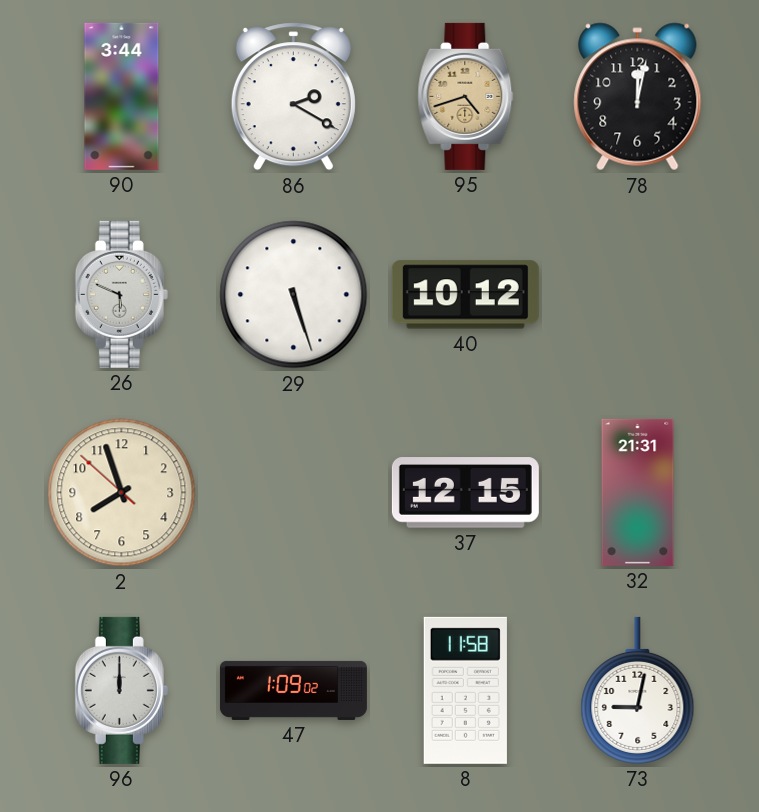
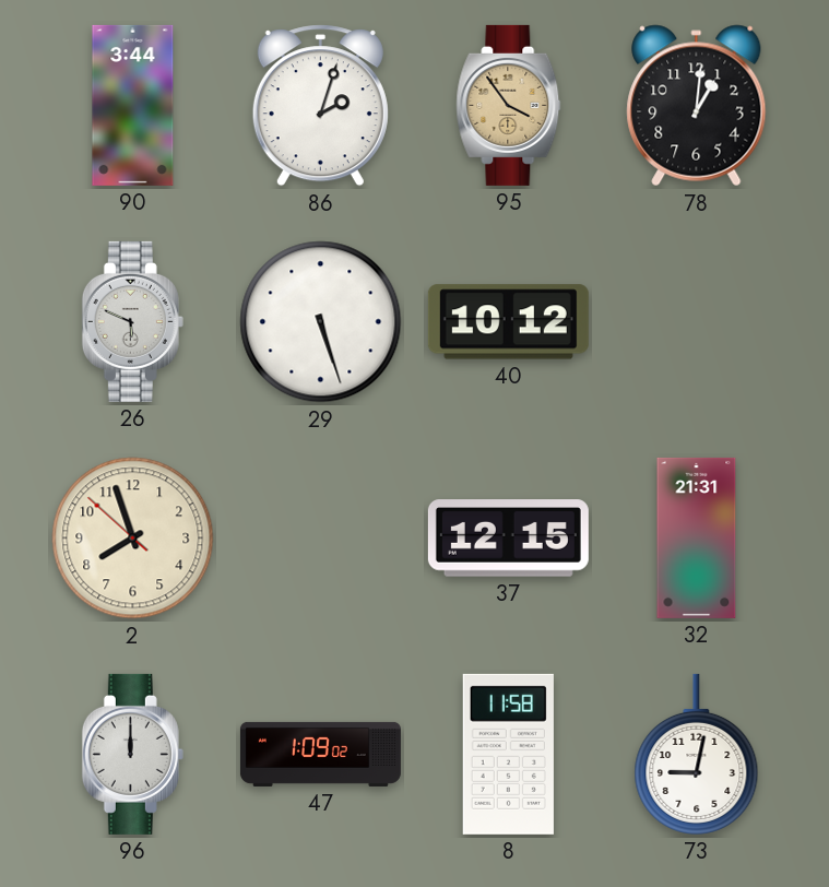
86: 2:20 -> 2:03 (320, 106)
95: 4:42 -> 3:54 (509, 105)
78: 12:02 -> 1:01 (697, 106)
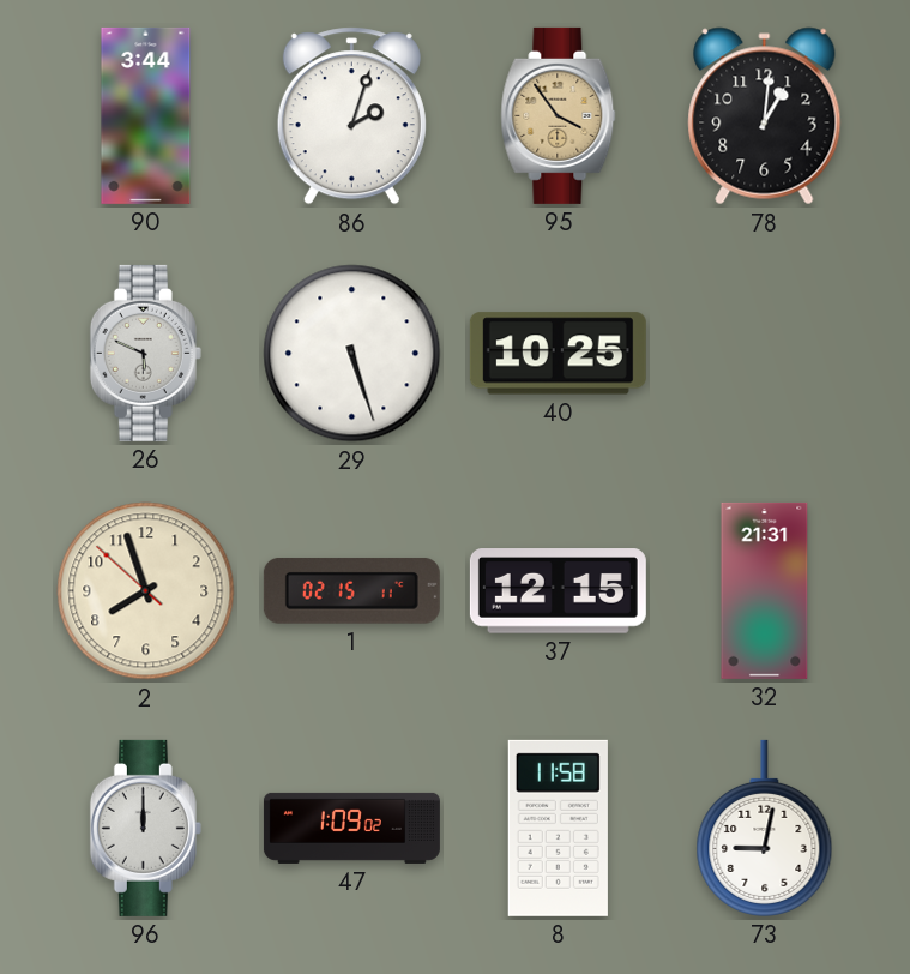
40: 10:12 -> 10:25 (558, 354)
1: none -> 02:15 (351, 590)
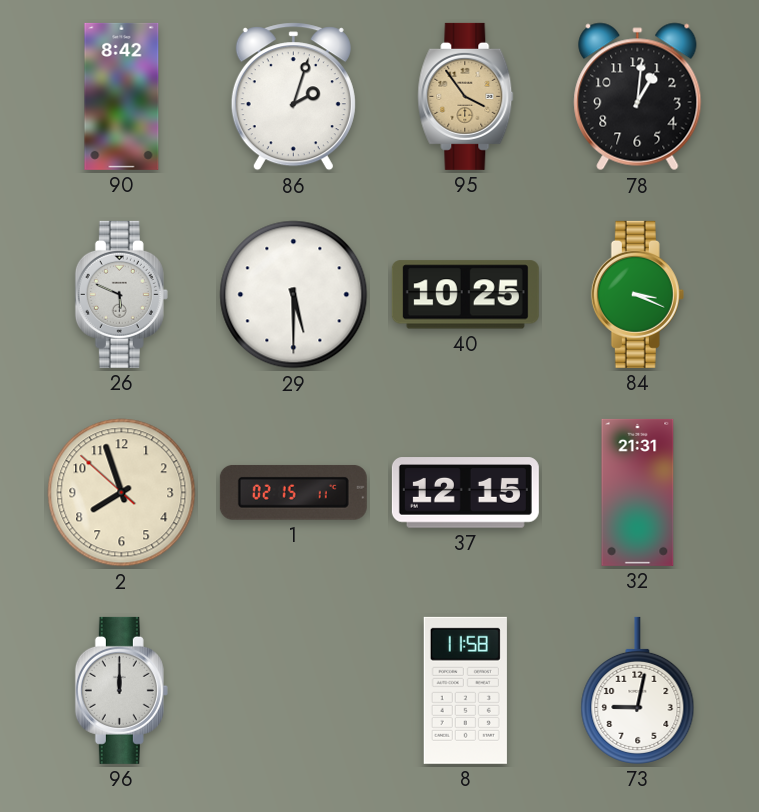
90: 3:44 -> 8:42 (122, 96)
29: 5:27 -> 5:30 (294, 295)
84: none -> 3:19 (637, 294)
47: 1:09 -> none (351, 828)
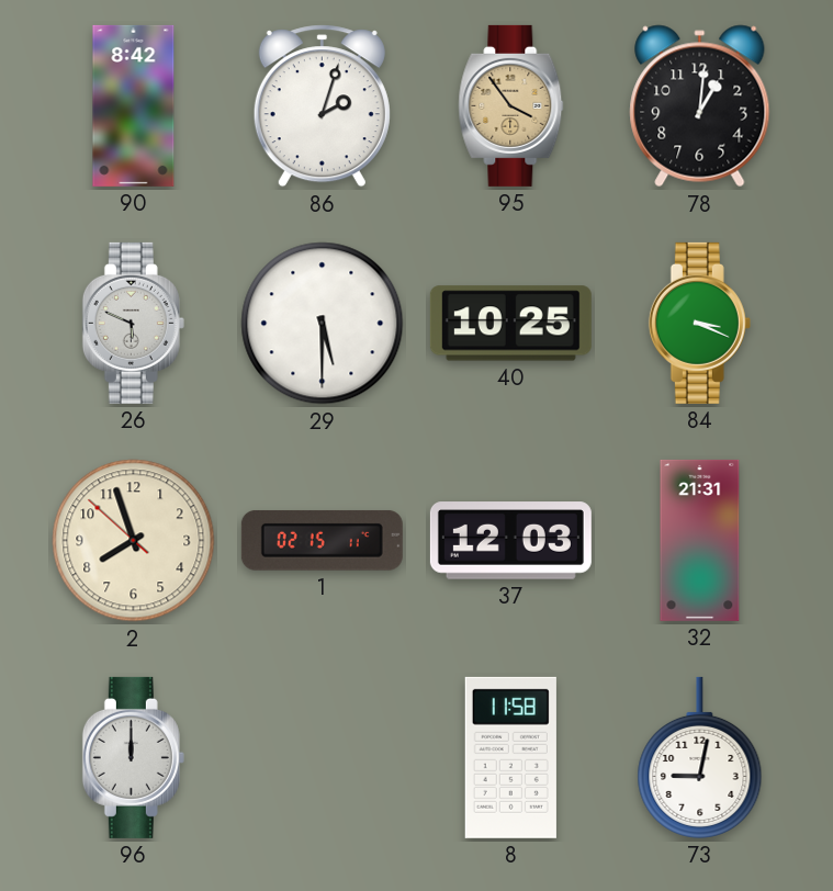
37: 12:15 -> 12:03 (510, 541)
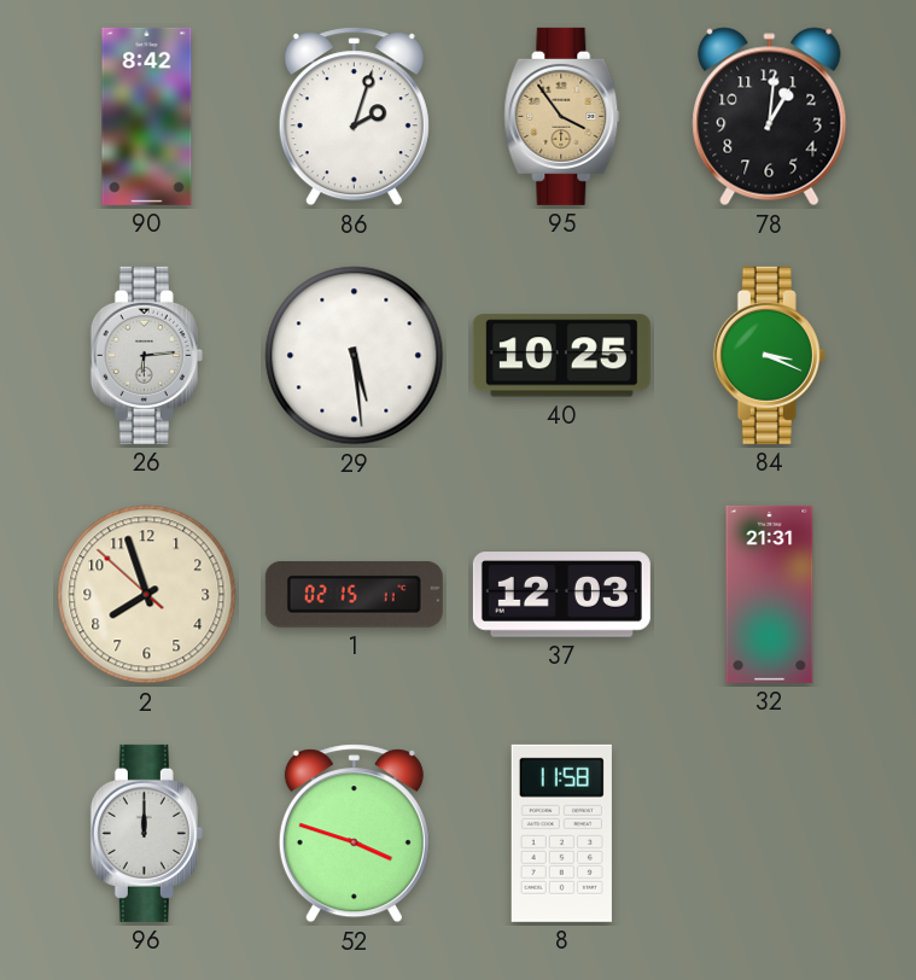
26: 5:49 -> 6:14 (146, 355)
29: 5:30 -> 5:29 (355, 356)
52: none -> 3:48 (354, 834)
73: 9:02 -> none (700, 757)
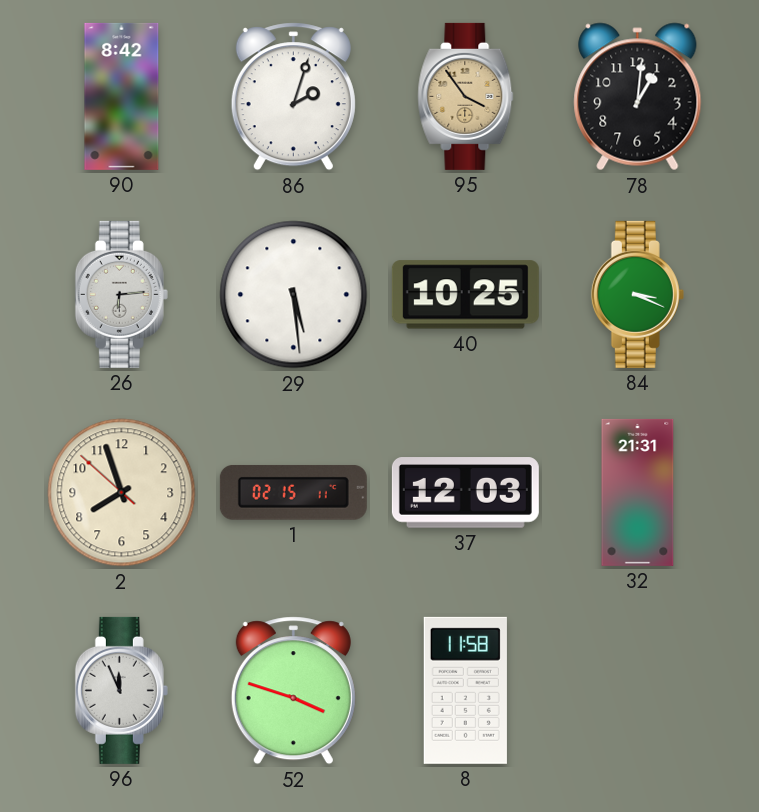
96: 12:00 -> 11:56 (121, 690)
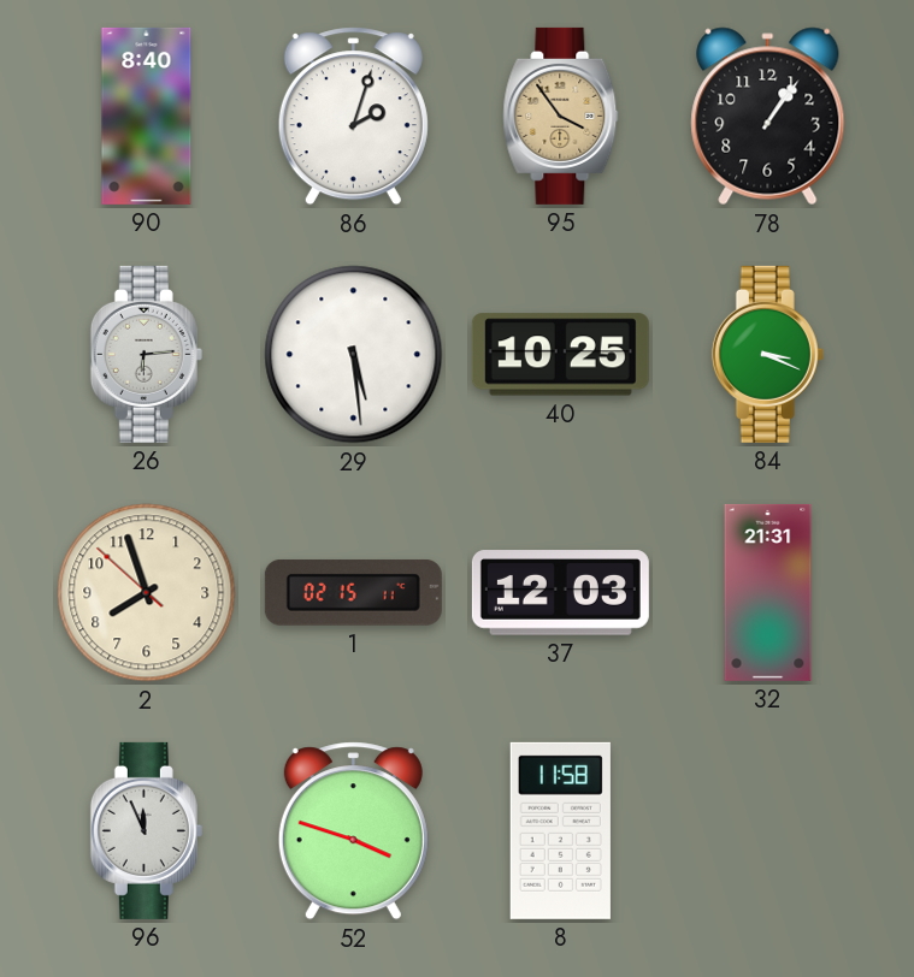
90: 8:42 -> 8:40 (147, 116)
78: 1:01 -> 1:06 (768, 117)
